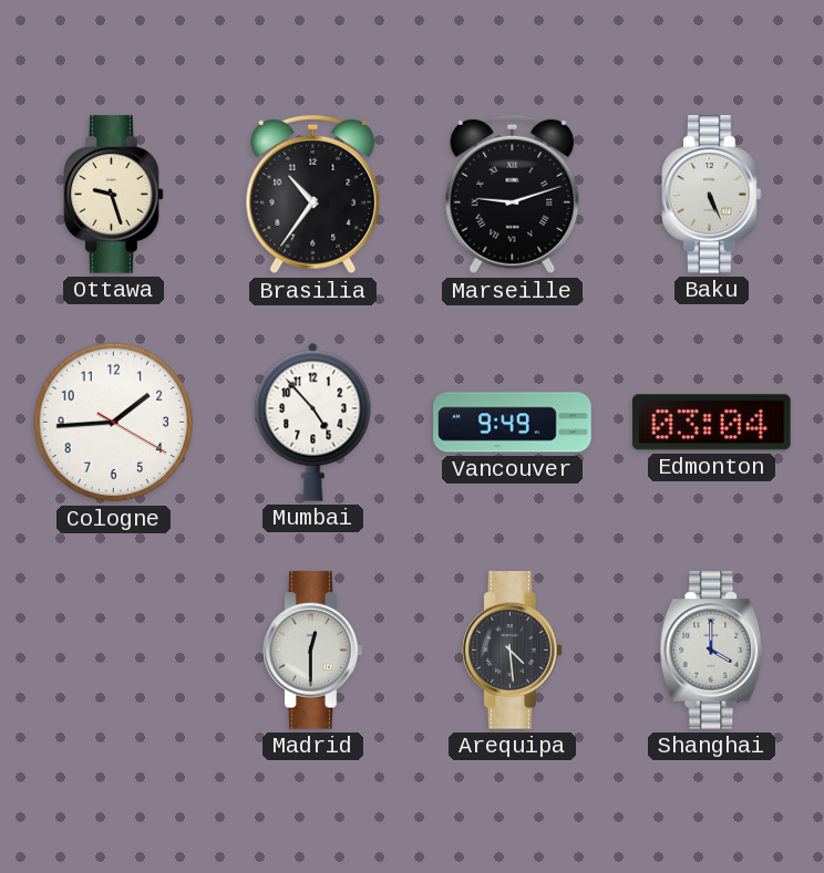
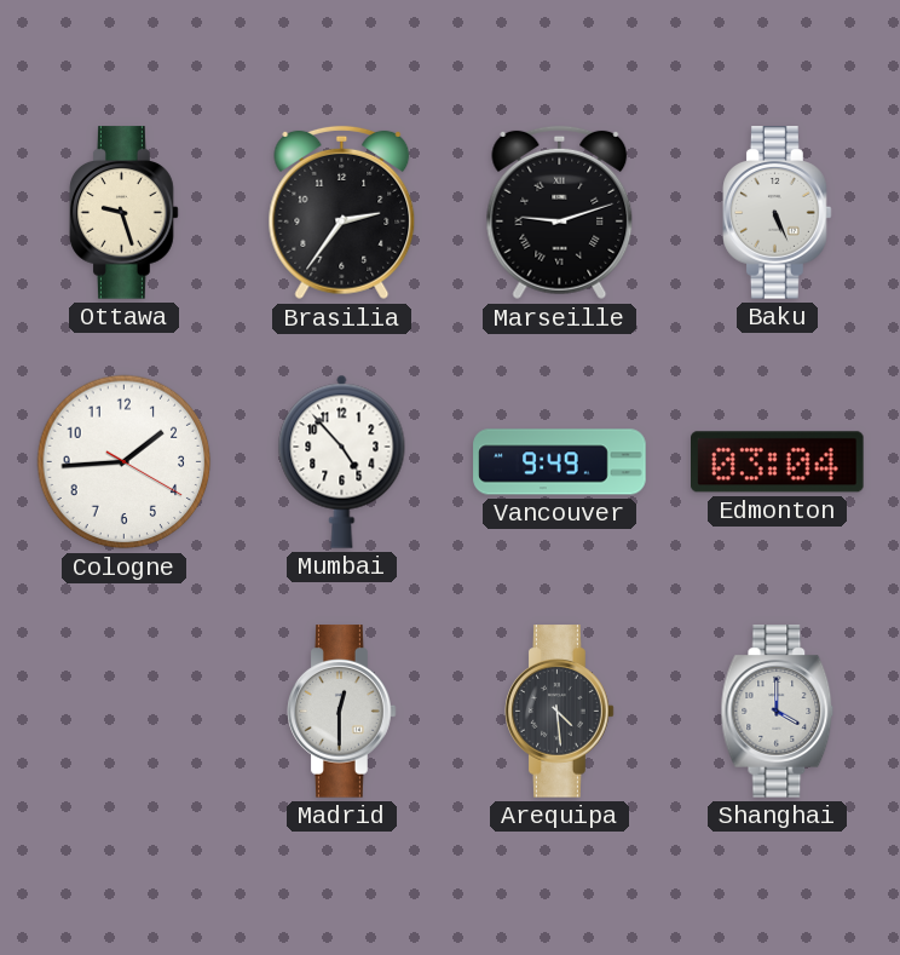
Brasilia: 10:36 -> 2:36 (342, 213)
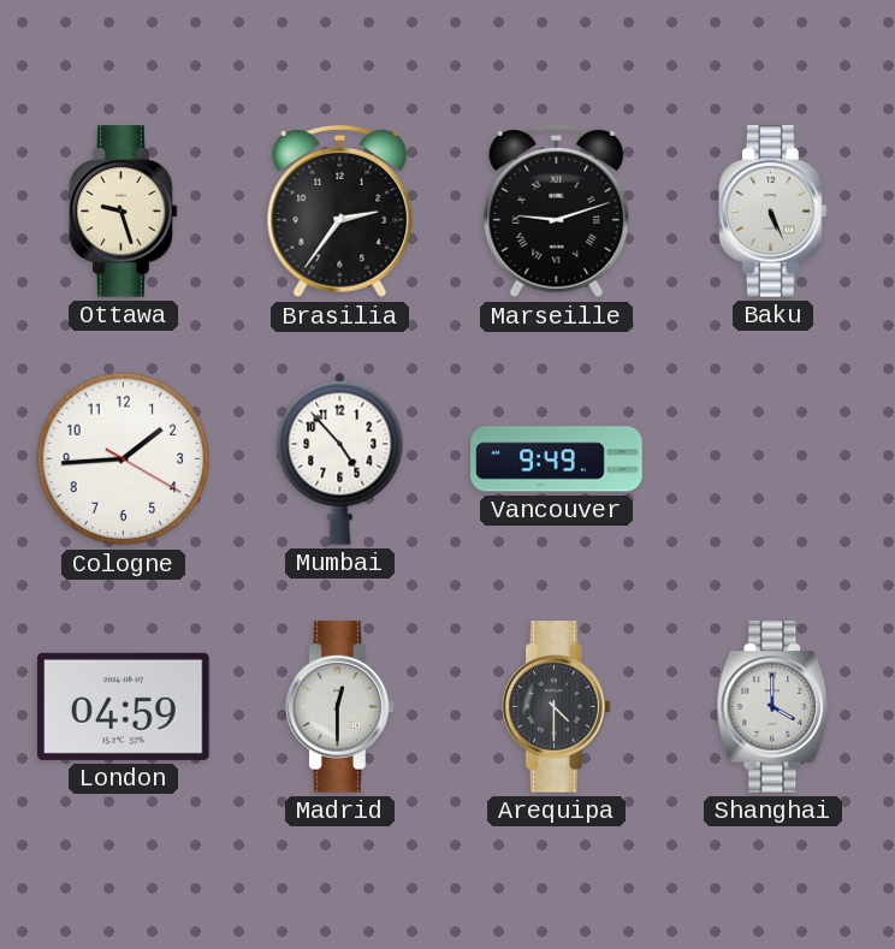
Edmonton: 03:04 -> none (778, 462)
London: none -> 04:59 (124, 706)
Arequipa: 4:29 -> 4:30 (557, 707)
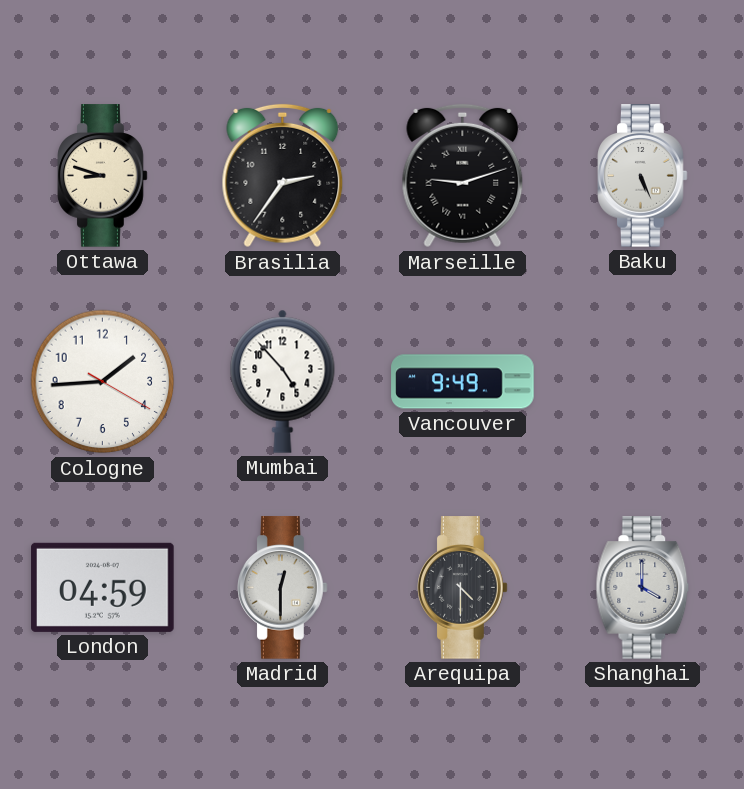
Ottawa: 9:27 -> 8:48 (103, 176)
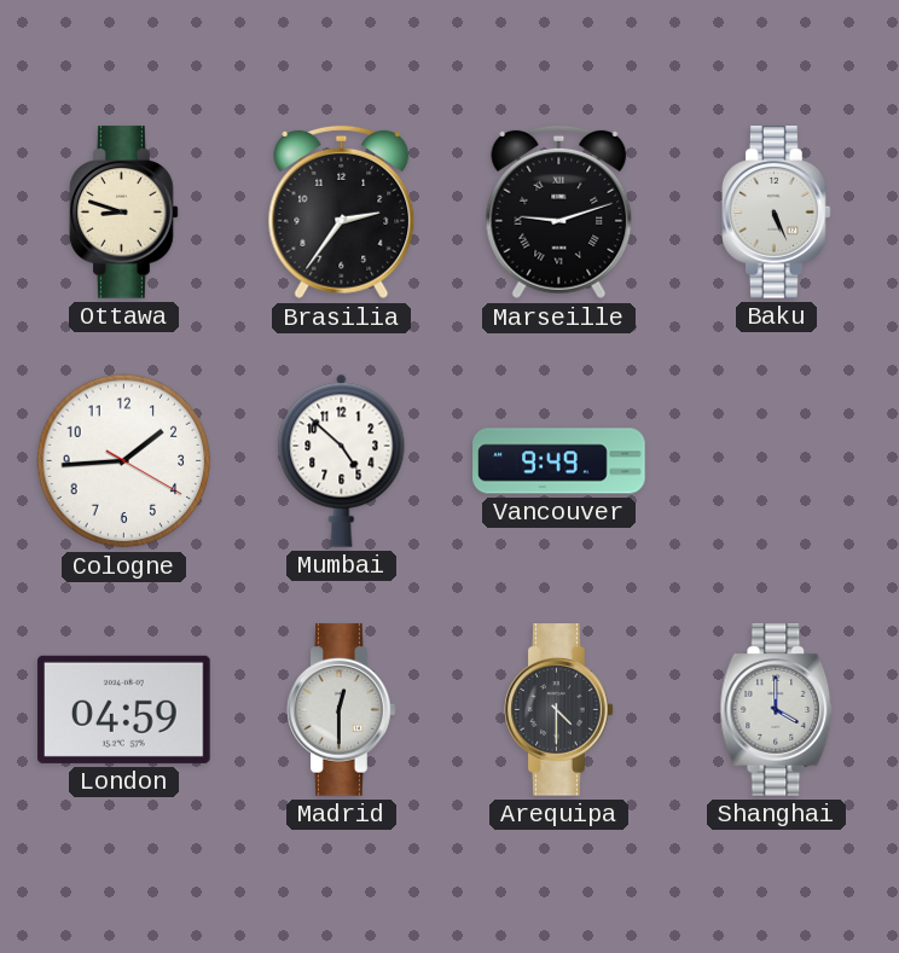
Mumbai: 4:53 -> 4:52 (342, 460)
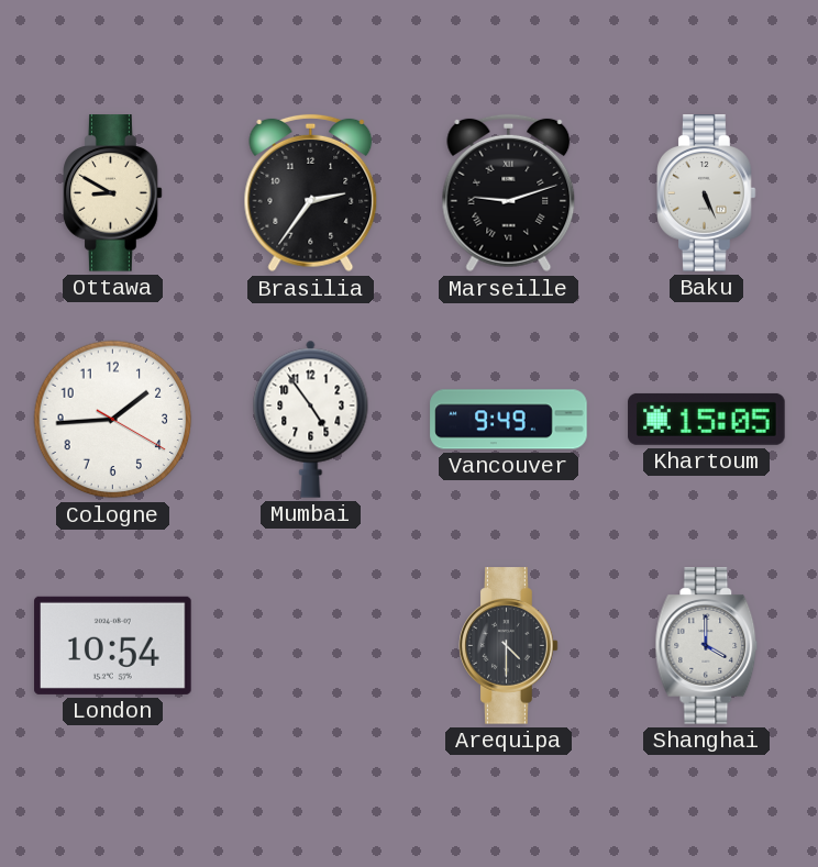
Ottawa: 8:48 -> 8:50 (113, 193)
Mumbai: 4:52 -> 4:54 (311, 419)
Khartoum: none -> 15:05 (707, 419)
London: 04:59 -> 10:54 (113, 645)
Madrid: 12:30 -> none (342, 710)
